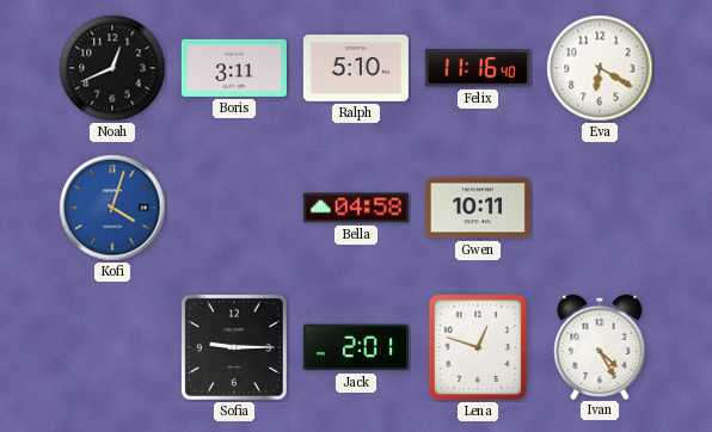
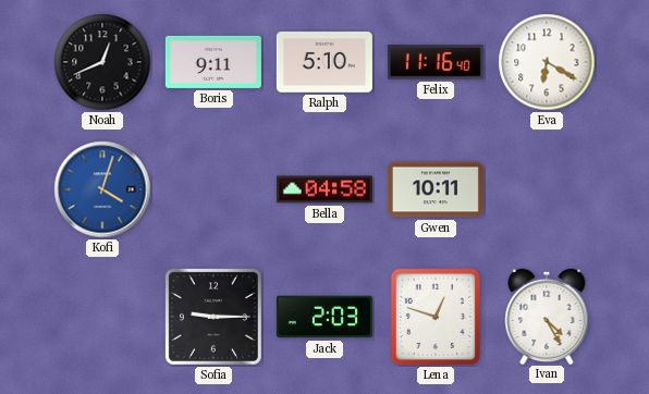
Boris: 3:11 -> 9:11 (213, 62)
Jack: 2:01 -> 2:03 (324, 317)
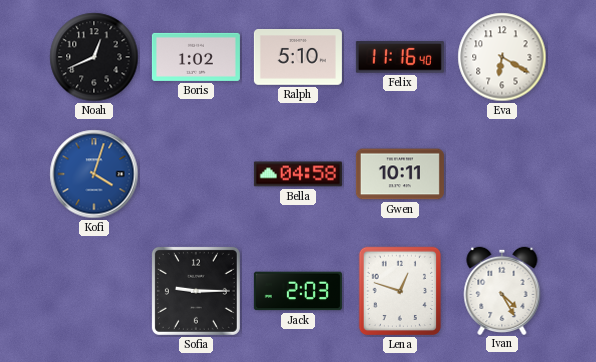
Boris: 9:11 -> 1:02 (196, 57)
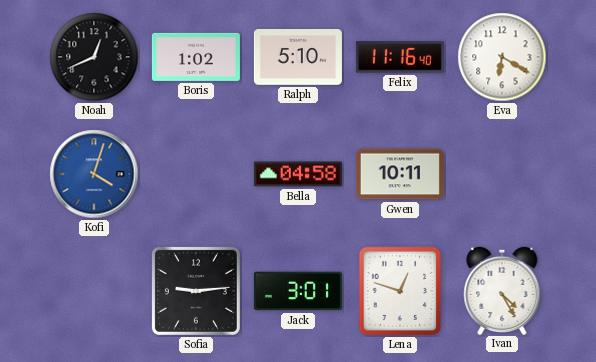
Sofia: 9:15 -> 9:14 (196, 291)
Jack: 2:03 -> 3:01 (298, 291)
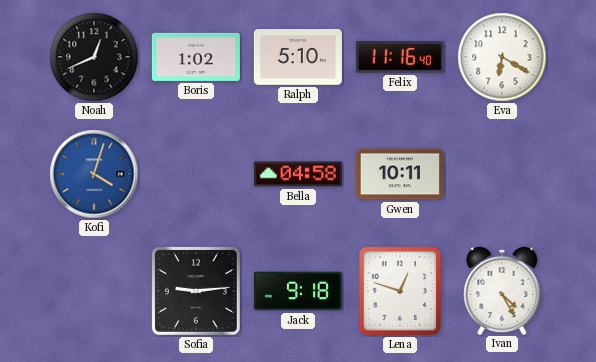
Jack: 3:01 -> 9:18 (298, 291)
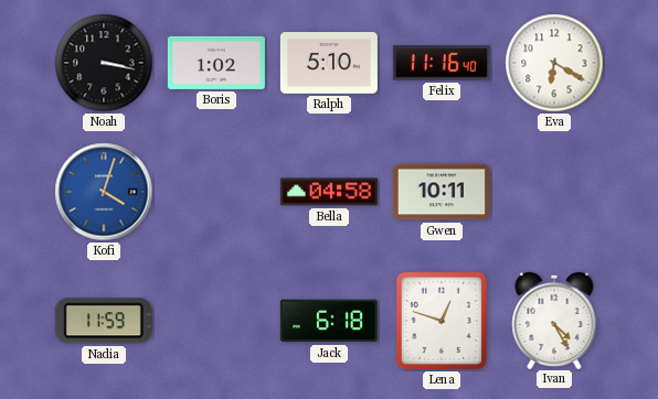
Noah: 12:41 -> 3:17 (104, 63)
Nadia: none -> 11:59 (104, 321)
Sofia: 9:14 -> none (196, 291)
Jack: 9:18 -> 6:18 (329, 321)
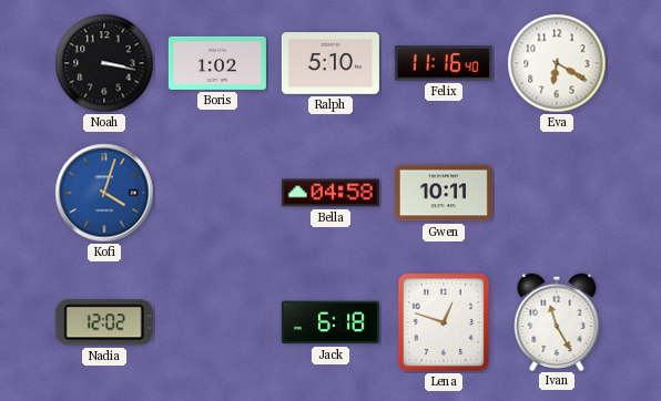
Nadia: 11:59 -> 12:02 (104, 322)
Ivan: 4:25 -> 11:25 (557, 321)
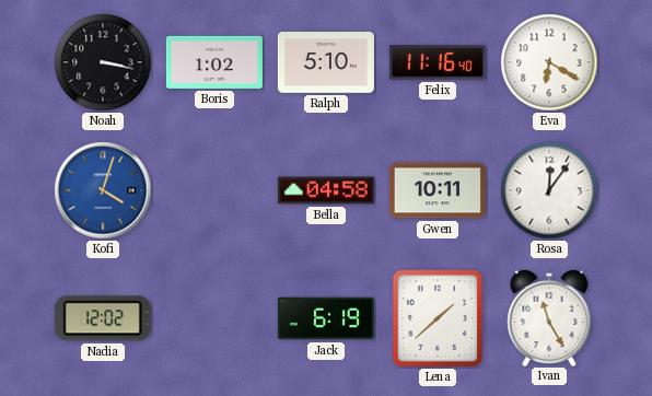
Rosa: none -> 12:06 (549, 190)
Jack: 6:18 -> 6:19 (326, 318)
Lena: 12:48 -> 1:38 (438, 318)
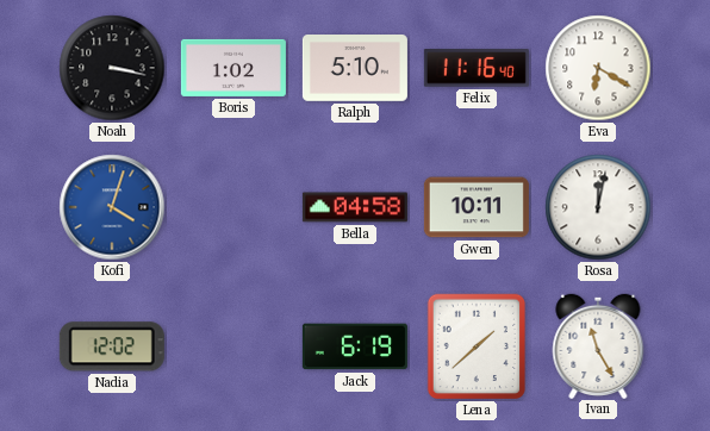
Rosa: 12:06 -> 12:02 (598, 207)
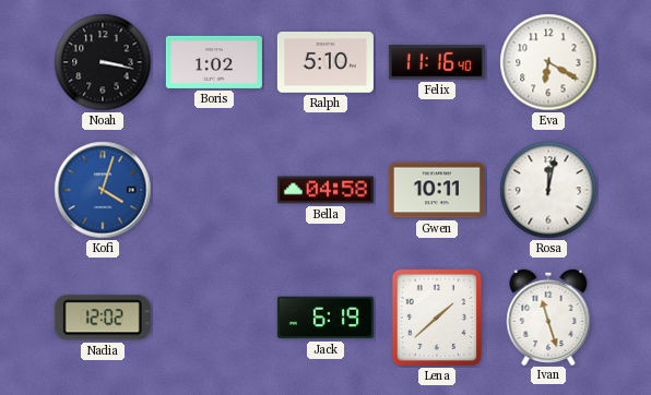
Ivan: 11:25 -> 11:27 (548, 316)
